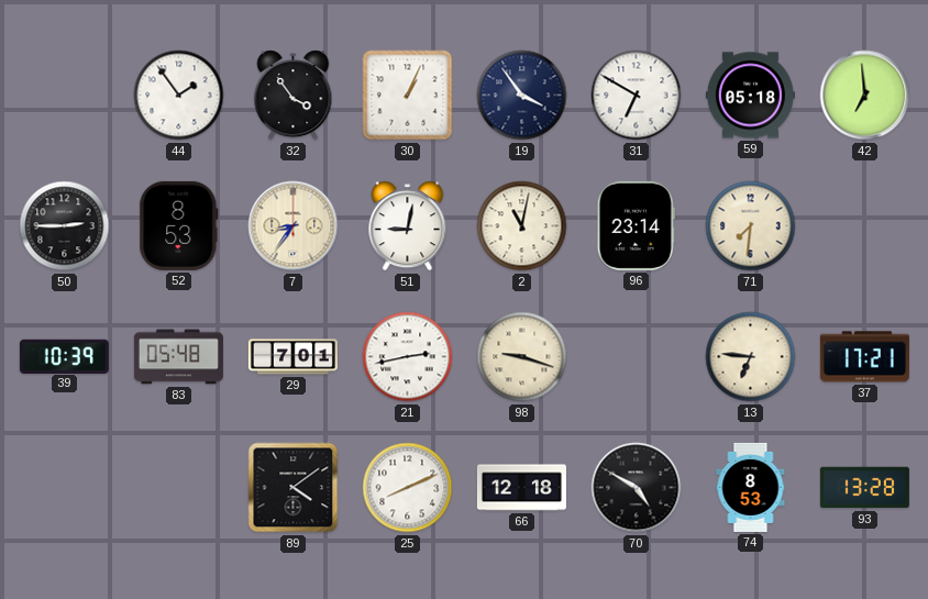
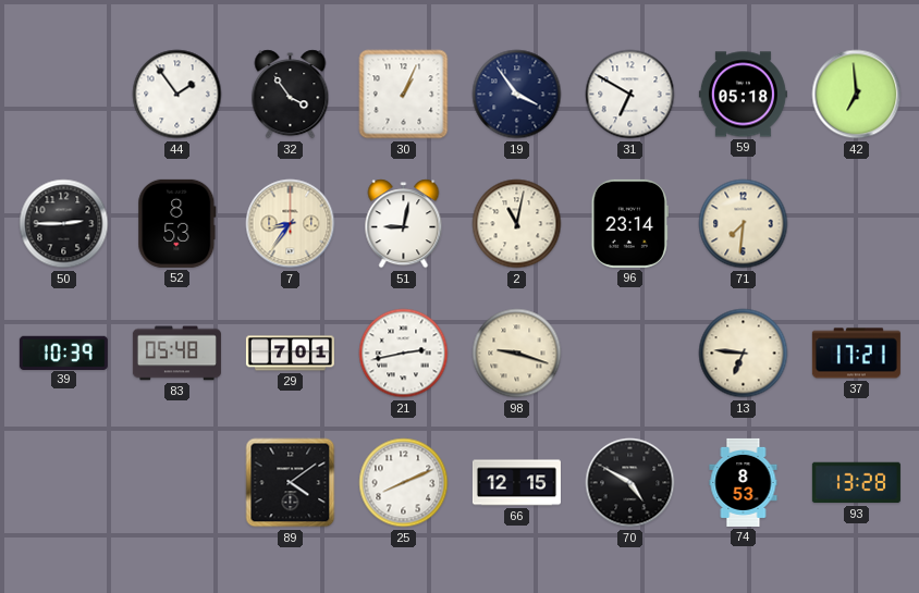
66: 12:18 -> 12:15 (516, 483)
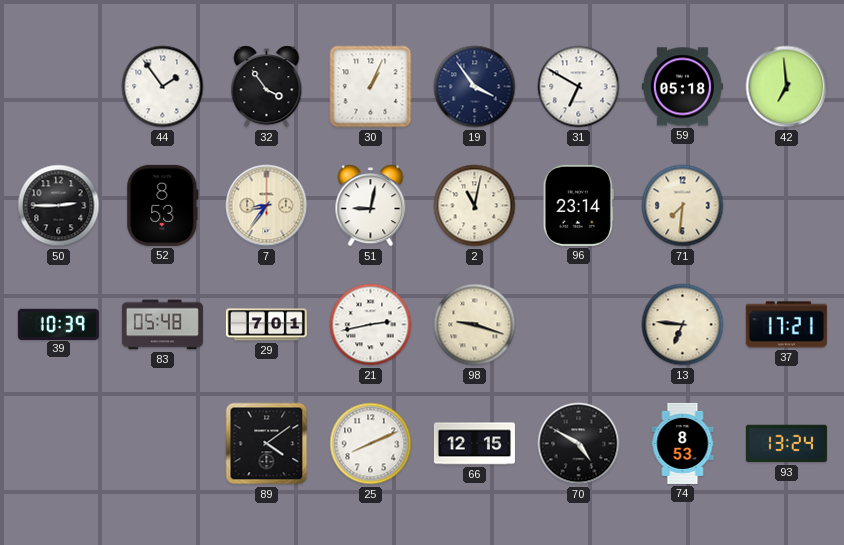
93: 13:28 -> 13:24 (786, 444)
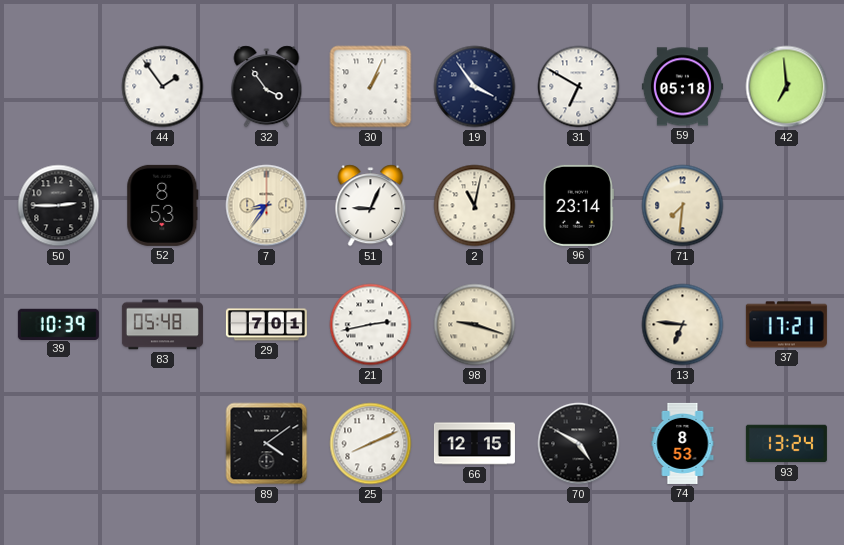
51: 9:02 -> 9:04 (371, 206)
